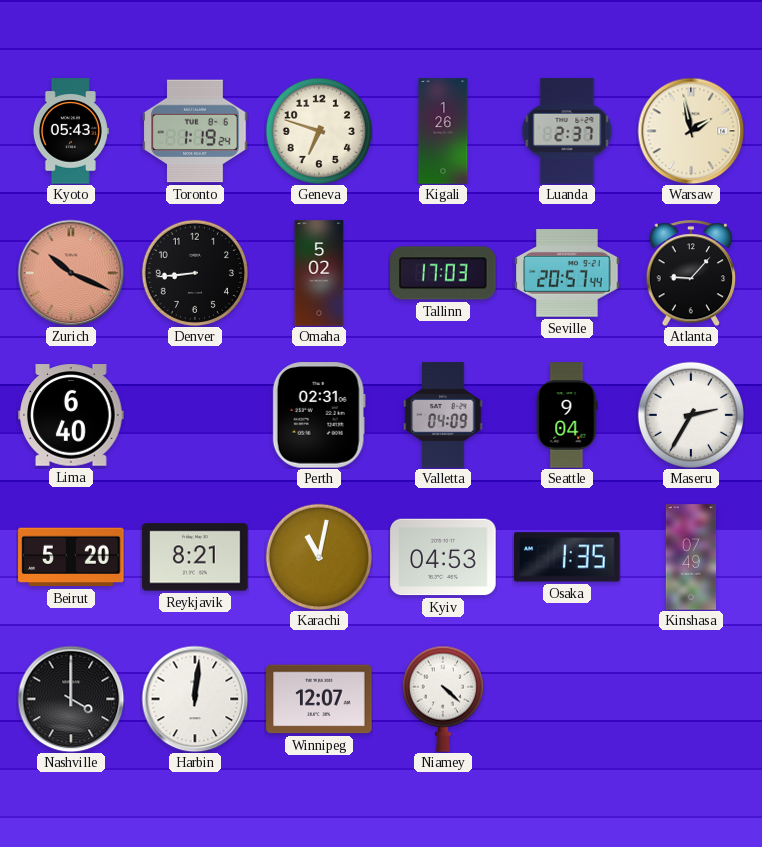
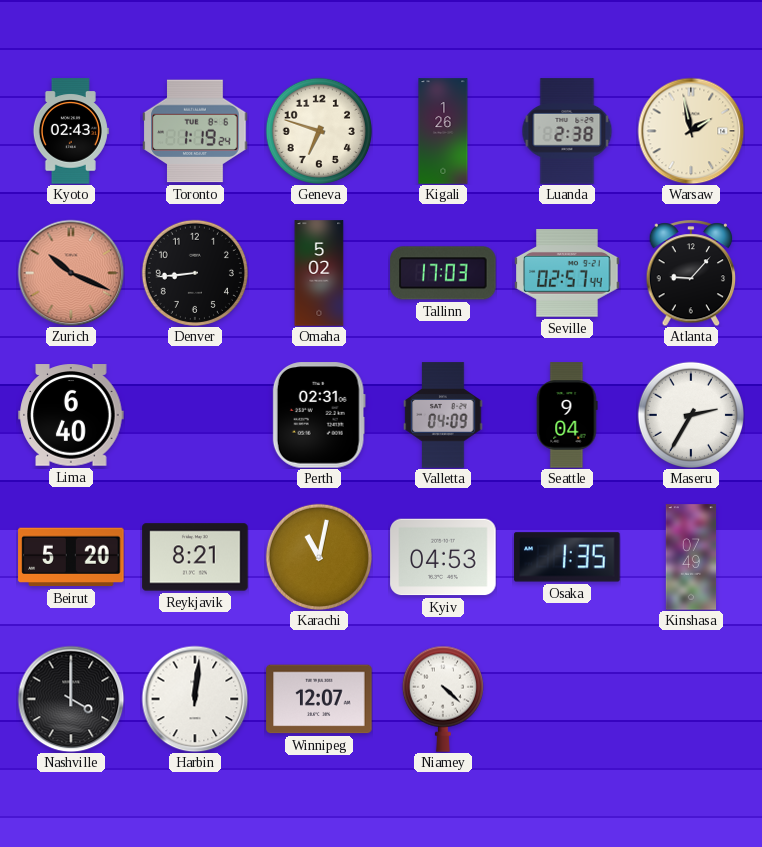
Kyoto: 05:43 -> 02:43 (71, 131)
Luanda: 2:37 -> 2:38 (567, 131)
Seville: 20:57 -> 02:57 (567, 273)
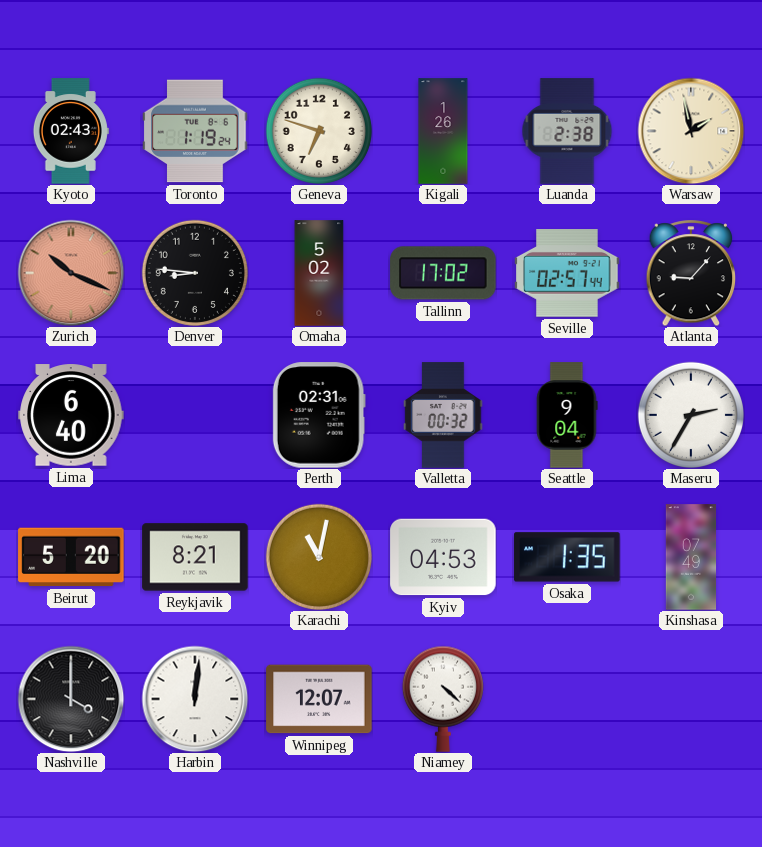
Denver: 8:44 -> 8:46 (195, 273)
Tallinn: 17:03 -> 17:02 (443, 273)
Valletta: 04:09 -> 00:32 (443, 415)
